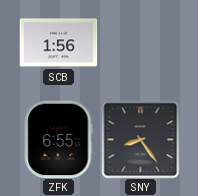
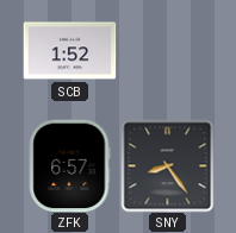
SCB: 1:56 -> 1:52 (69, 51)
ZFK: 6:55 -> 6:57 (70, 165)
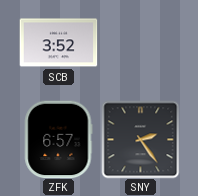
SCB: 1:52 -> 3:52 (58, 43)
SNY: 8:24 -> 2:24 (140, 139)
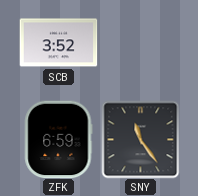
ZFK: 6:57 -> 6:59 (59, 139)
SNY: 2:24 -> 11:24 (140, 139)
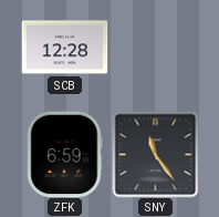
SCB: 3:52 -> 12:28 (64, 48)
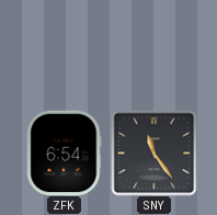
SCB: 12:28 -> none (64, 48)
ZFK: 6:59 -> 6:54 (65, 152)
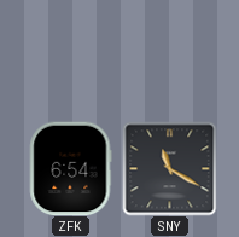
SNY: 11:24 -> 11:20 (169, 168)
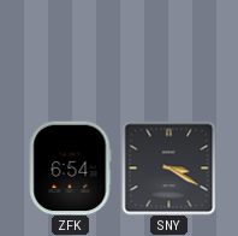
SNY: 11:20 -> 3:20 (168, 167)
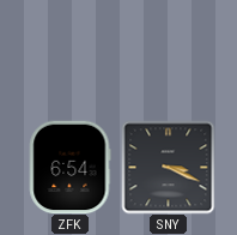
SNY: 3:20 -> 3:19 (168, 167)
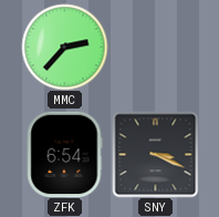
MMC: none -> 2:37 (64, 46)
